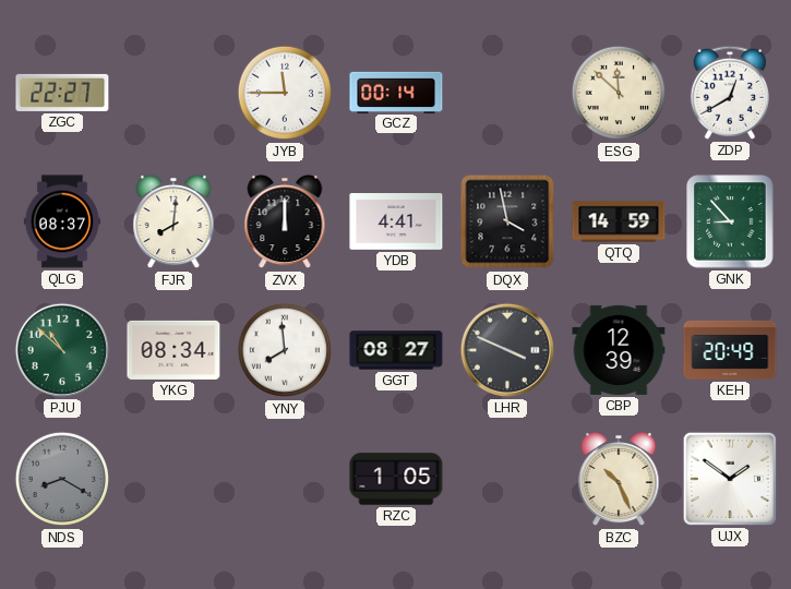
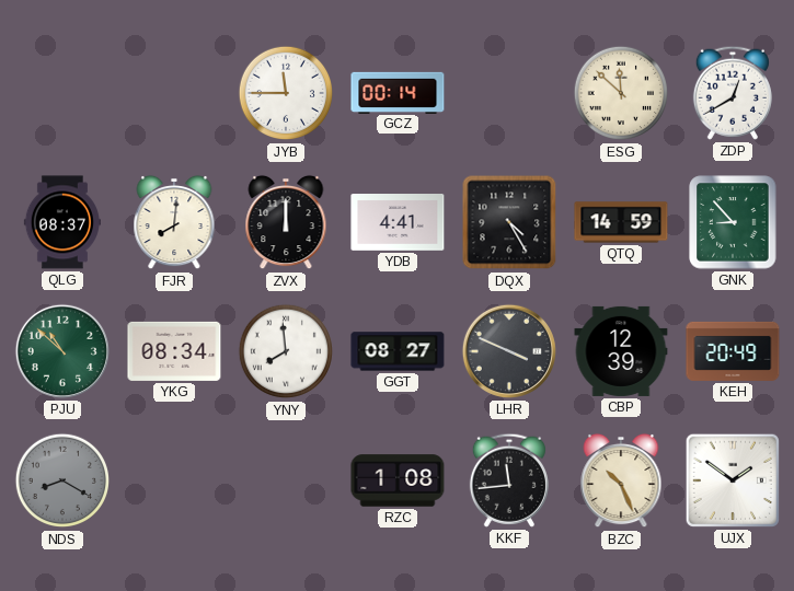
ZGC: 22:27 -> none (62, 93)
DQX: 3:58 -> 4:25 (509, 222)
RZC: 1:05 -> 1:08 (398, 480)
KKF: none -> 11:44 (509, 480)
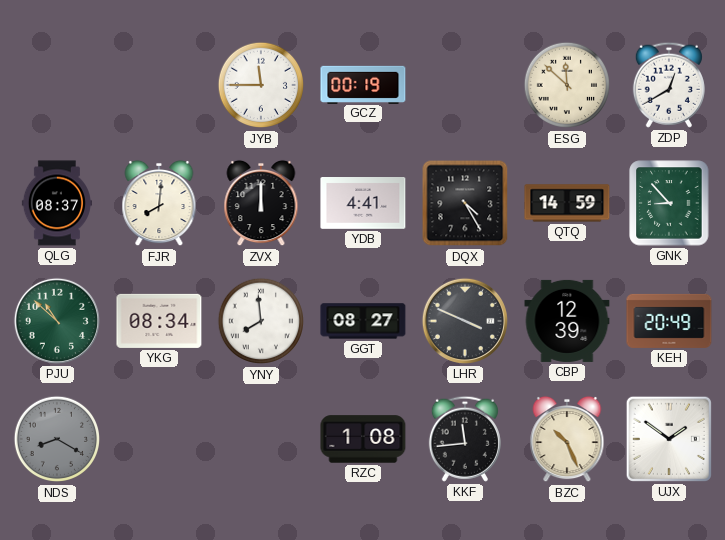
GCZ: 00:14 -> 00:19 (363, 84)
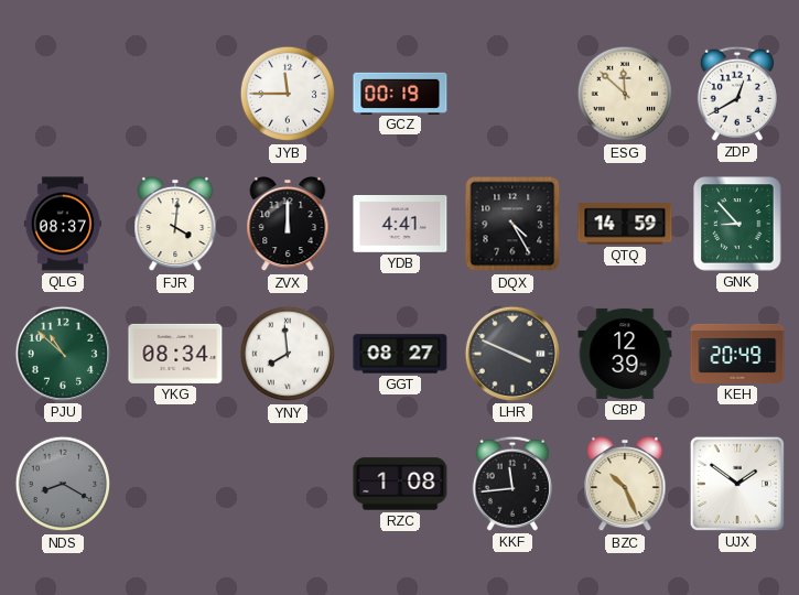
FJR: 8:01 -> 4:01 (175, 224)
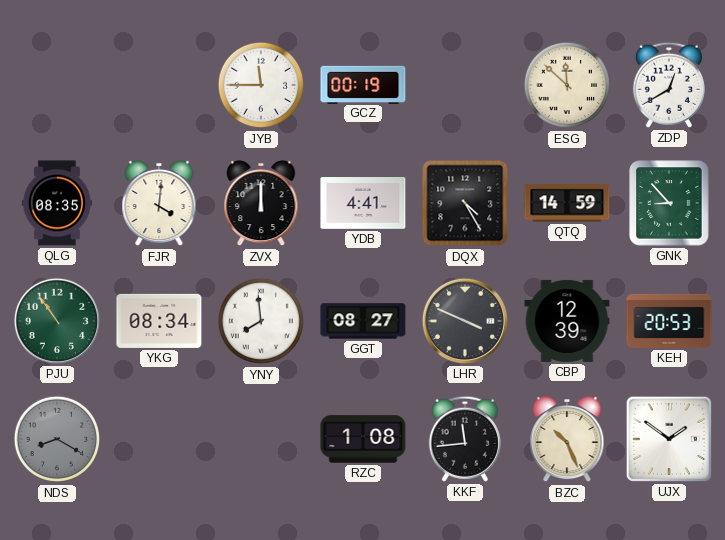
QLG: 08:37 -> 08:35 (56, 203)
PJU: 10:52 -> 10:54 (57, 321)
KEH: 20:49 -> 20:53 (669, 321)
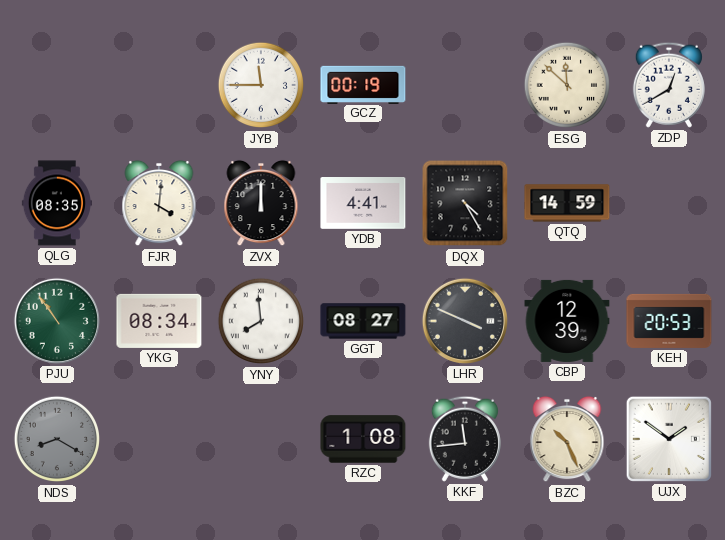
GNK: 8:53 -> none (669, 203)
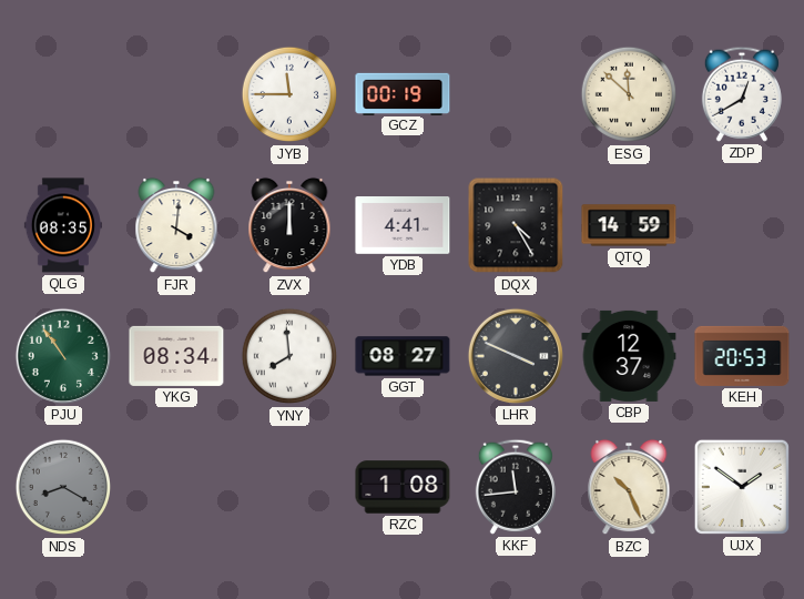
CBP: 12:39 -> 12:37 (629, 356)
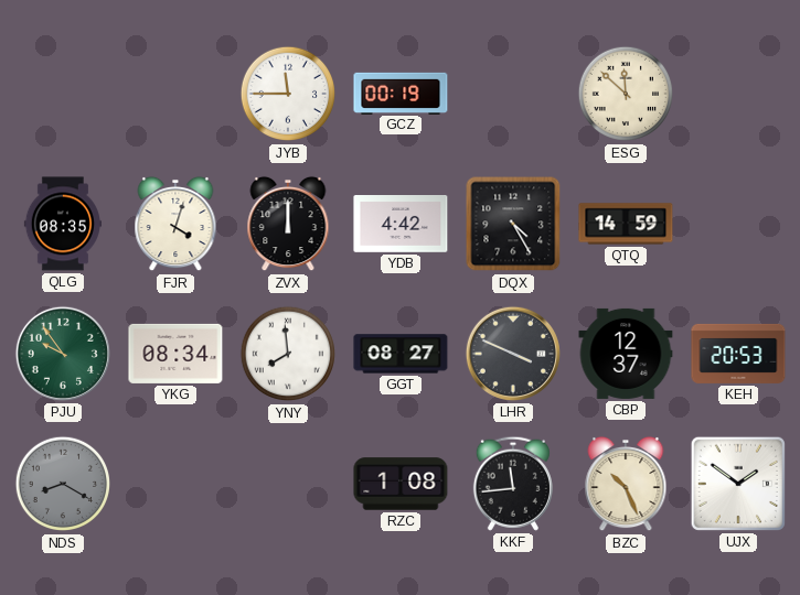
ZDP: 12:40 -> none (742, 94)
FJR: 4:01 -> 4:03 (175, 224)
YDB: 4:41 -> 4:42 (401, 225)
PJU: 10:54 -> 9:54 (63, 354)
